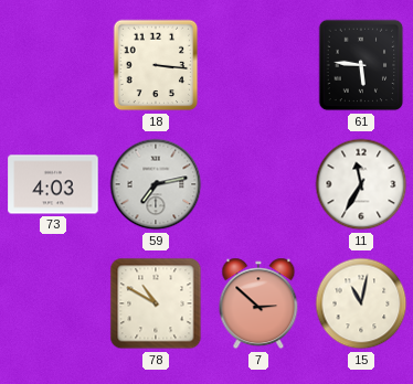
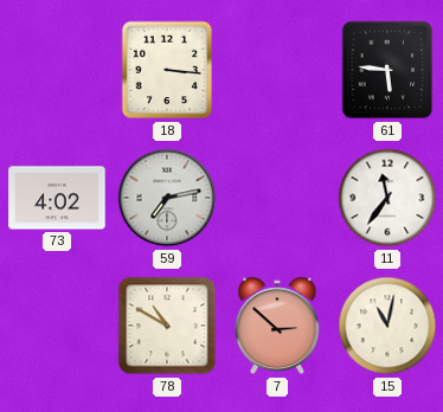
73: 4:03 -> 4:02 (57, 198)
11: 11:35 -> 11:36 (387, 198)
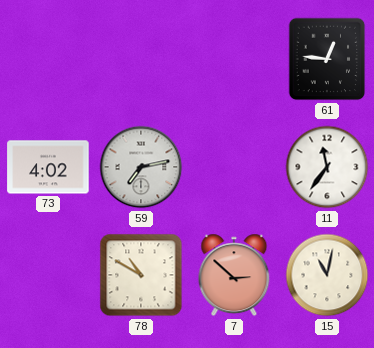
18: 3:16 -> none (167, 70)
61: 5:46 -> 12:46 (327, 59)
